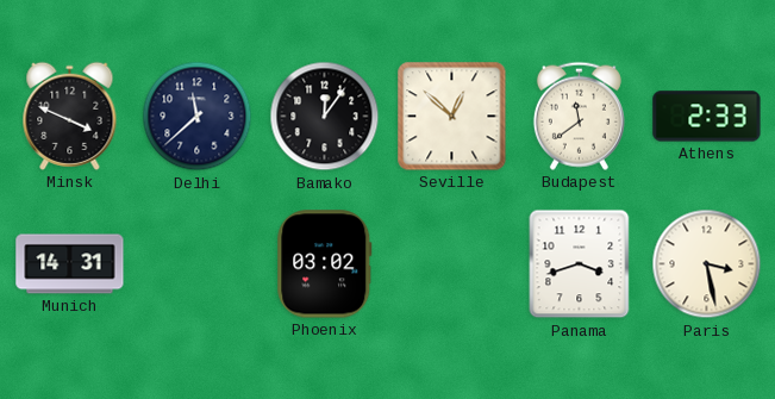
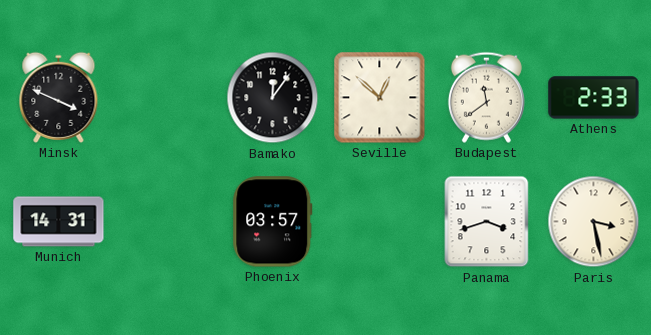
Delhi: 11:38 -> none (198, 117)
Phoenix: 03:02 -> 03:57 (273, 222)
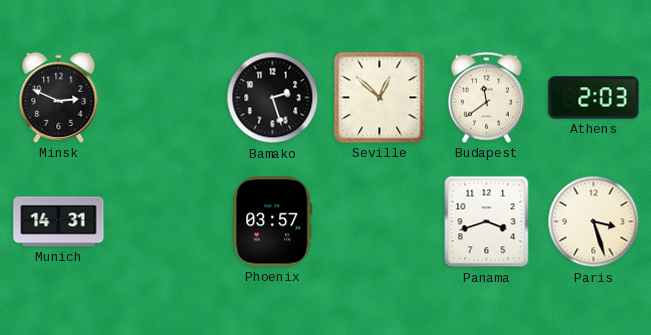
Minsk: 3:49 -> 2:49 (59, 97)
Bamako: 12:06 -> 2:27 (273, 98)
Athens: 2:33 -> 2:03 (594, 98)
Paris: 3:28 -> 3:27 (594, 222)
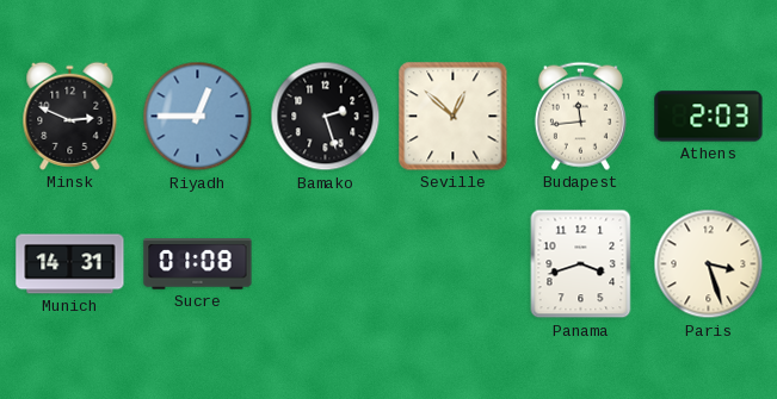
Riyadh: none -> 12:45 (198, 117)
Budapest: 11:39 -> 11:44 (580, 116)
Sucre: none -> 01:08 (198, 264)
Phoenix: 03:57 -> none (273, 222)
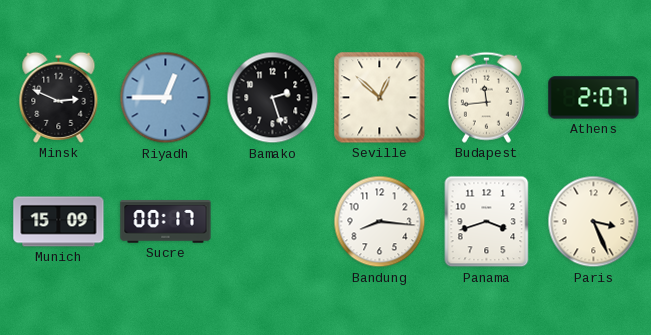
Athens: 2:03 -> 2:07 (594, 98)
Munich: 14:31 -> 15:09 (59, 222)
Sucre: 01:08 -> 00:17 (166, 222)
Bandung: none -> 8:16 (380, 222)
Paris: 3:27 -> 3:26 (594, 222)
